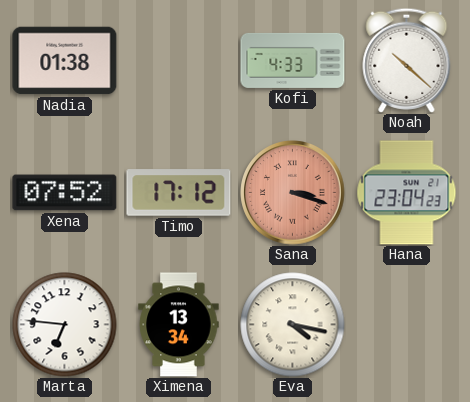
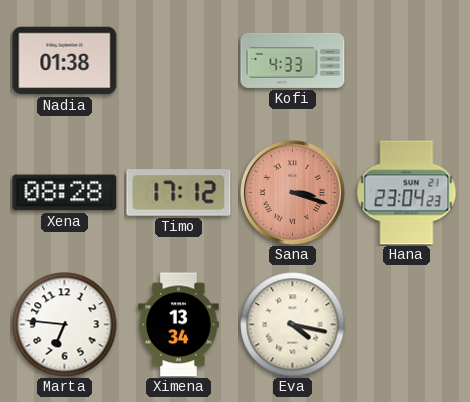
Noah: 10:22 -> none (407, 60)
Xena: 07:52 -> 08:28 (65, 193)
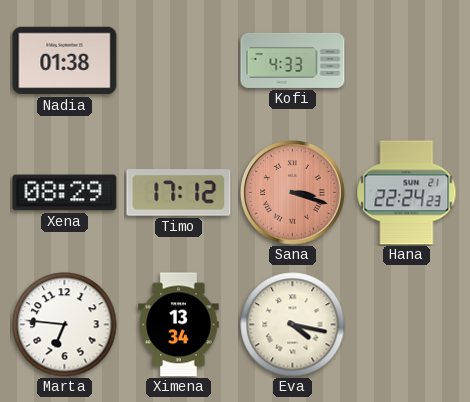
Xena: 08:28 -> 08:29 (65, 193)
Hana: 23:04 -> 22:24 (407, 193)
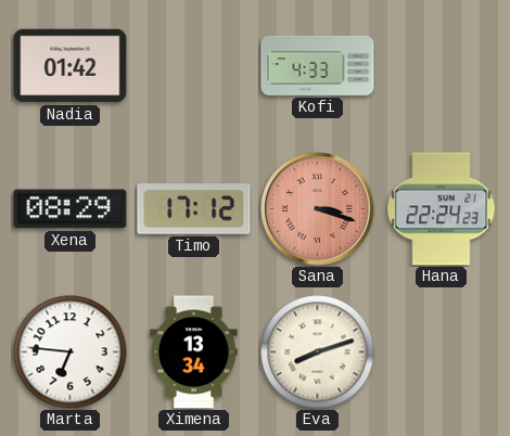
Nadia: 01:38 -> 01:42 (71, 66)
Eva: 4:17 -> 8:12 (318, 352)
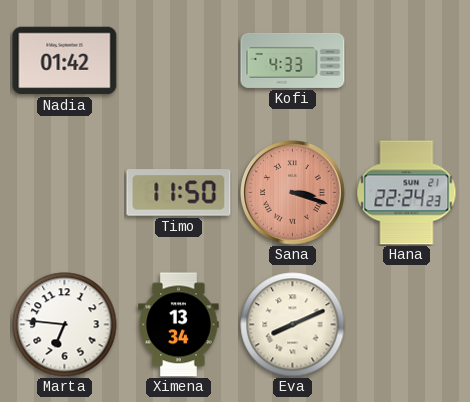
Xena: 08:29 -> none (71, 209)
Timo: 17:12 -> 11:50 (179, 193)
Eva: 8:12 -> 8:11 (293, 325)
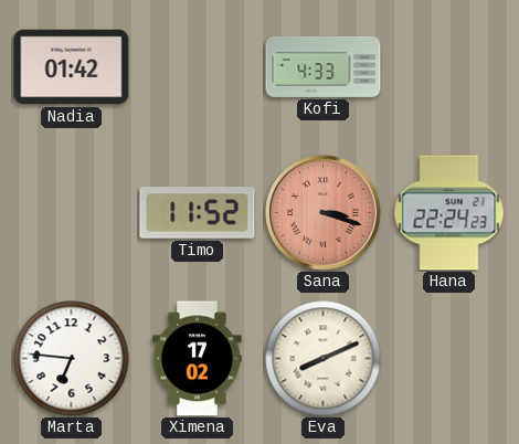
Timo: 11:50 -> 11:52 (198, 213)
Ximena: 13:34 -> 17:02 (198, 359)
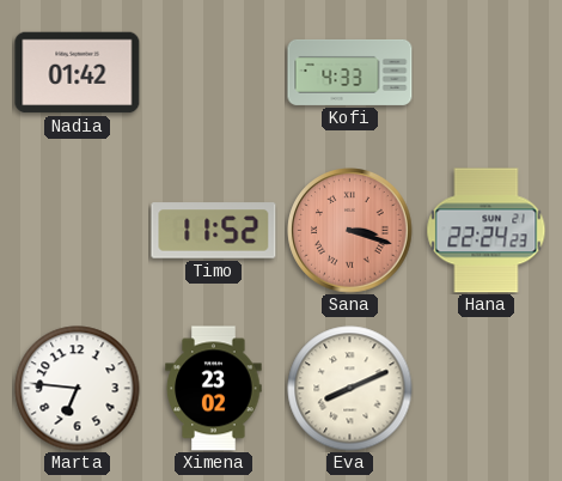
Ximena: 17:02 -> 23:02 (214, 389)
